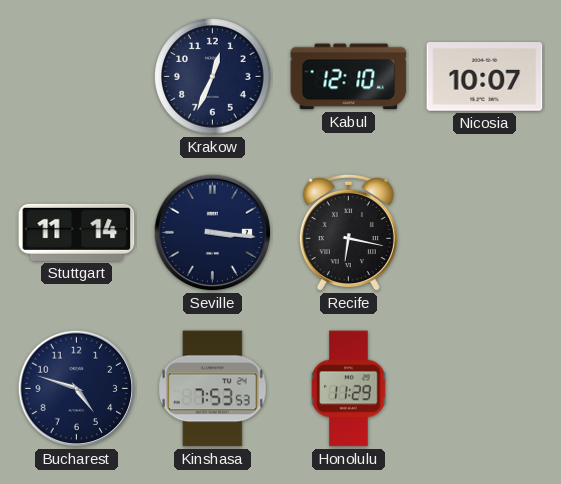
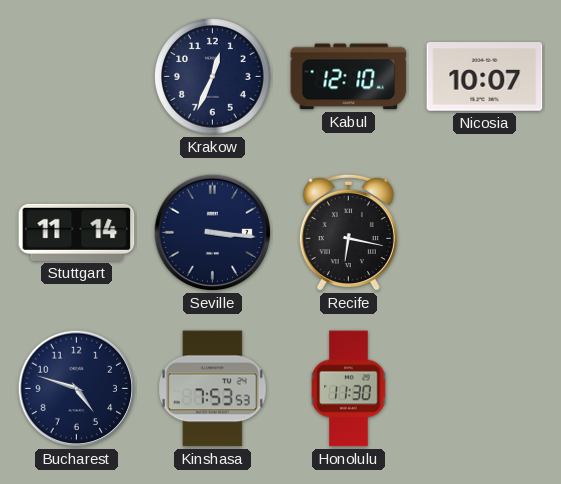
Honolulu: 11:29 -> 11:30 (349, 389)
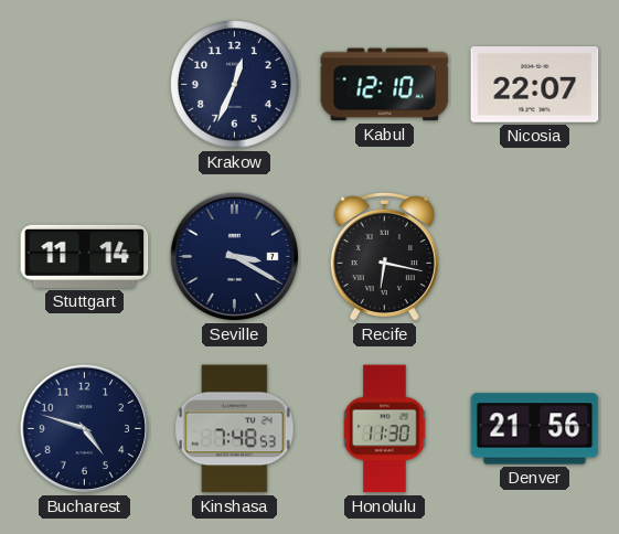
Nicosia: 10:07 -> 22:07 (535, 85)
Seville: 3:16 -> 3:20 (235, 257)
Kinshasa: 7:53 -> 7:48 (234, 429)
Denver: none -> 21:56 (535, 429)
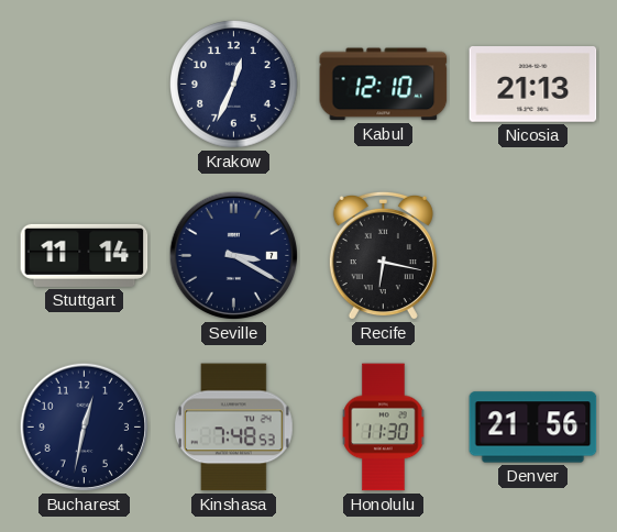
Nicosia: 22:07 -> 21:13 (533, 85)
Bucharest: 4:48 -> 12:32 (85, 428)
